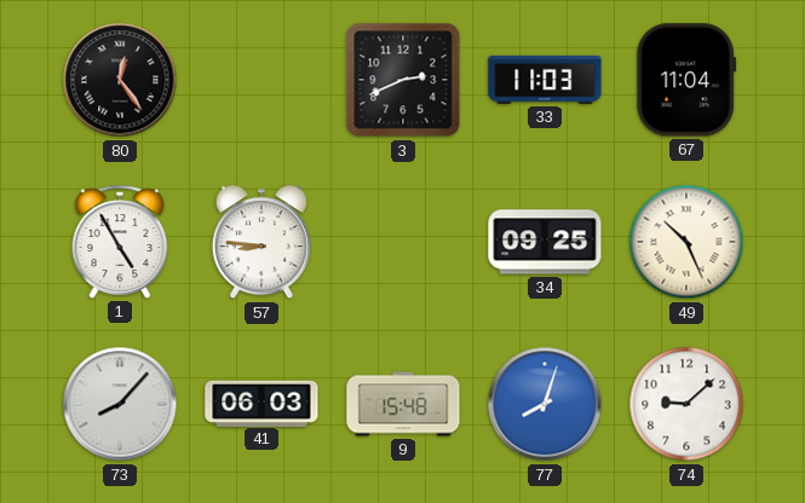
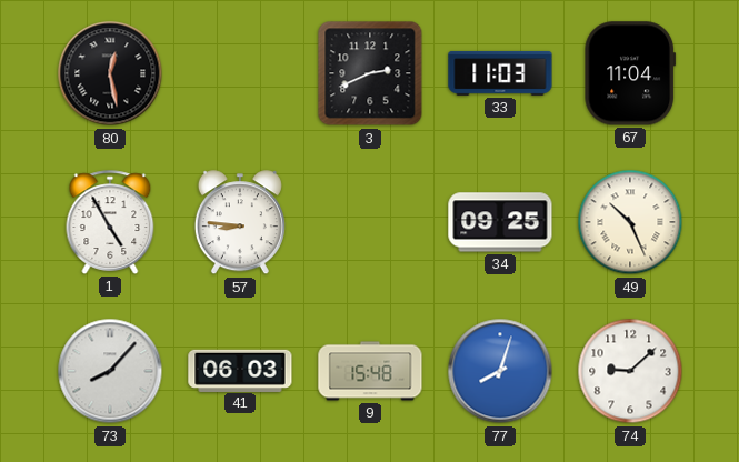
80: 12:24 -> 12:28 (110, 73)
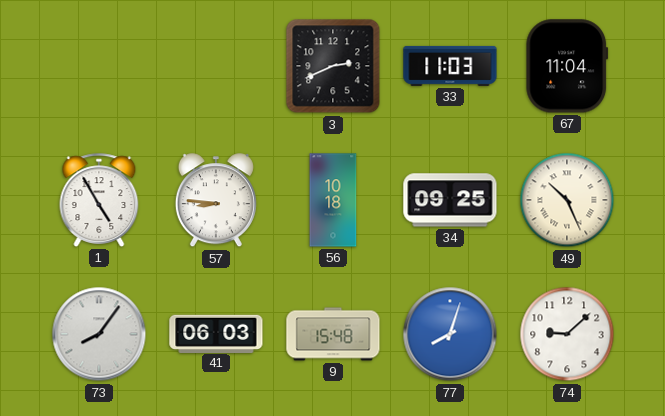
80: 12:28 -> none (110, 73)
56: none -> 10:18 (333, 200)
73: 8:07 -> 8:06 (99, 334)
